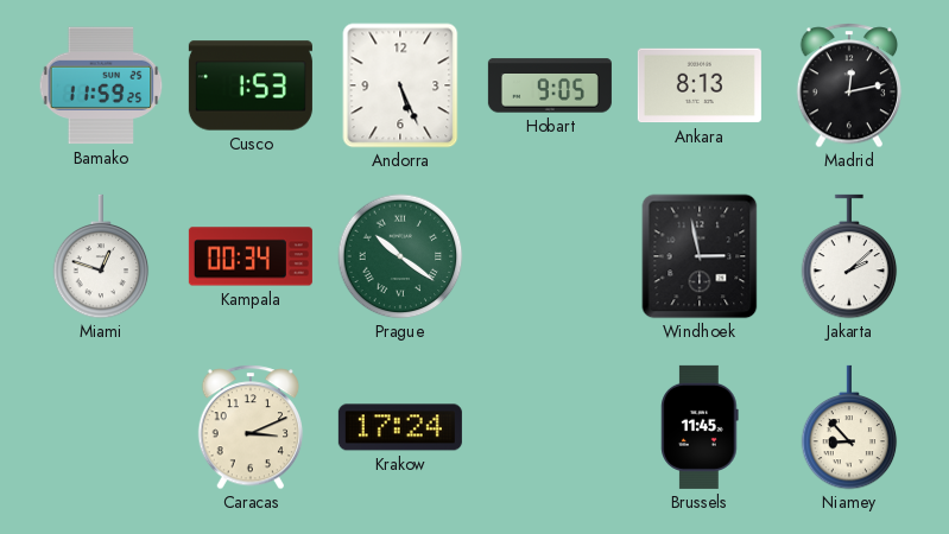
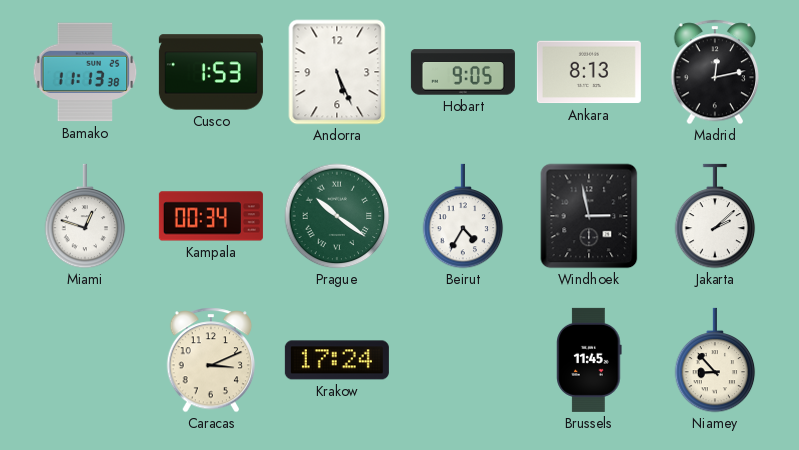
Bamako: 11:59 -> 11:13 (85, 72)
Beirut: none -> 4:35 (463, 216)
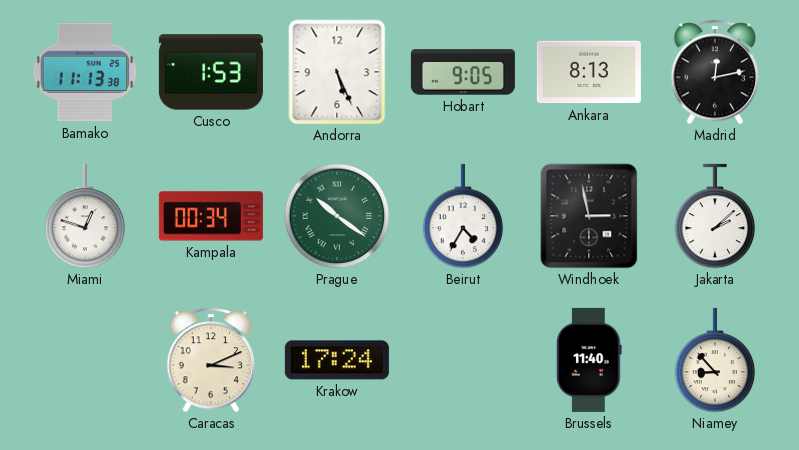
Brussels: 11:45 -> 11:40 (589, 360)
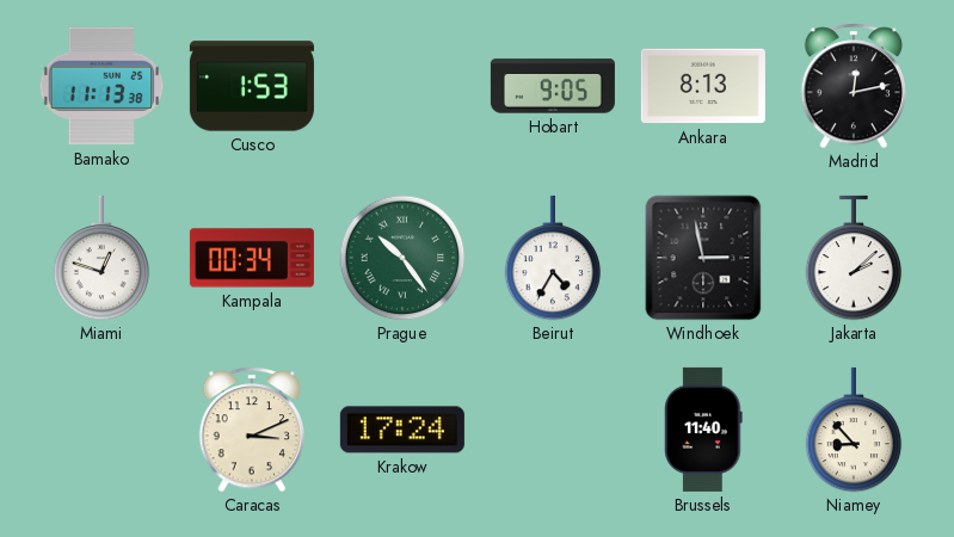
Andorra: 5:26 -> none (337, 72)
Prague: 10:21 -> 10:24 (402, 258)
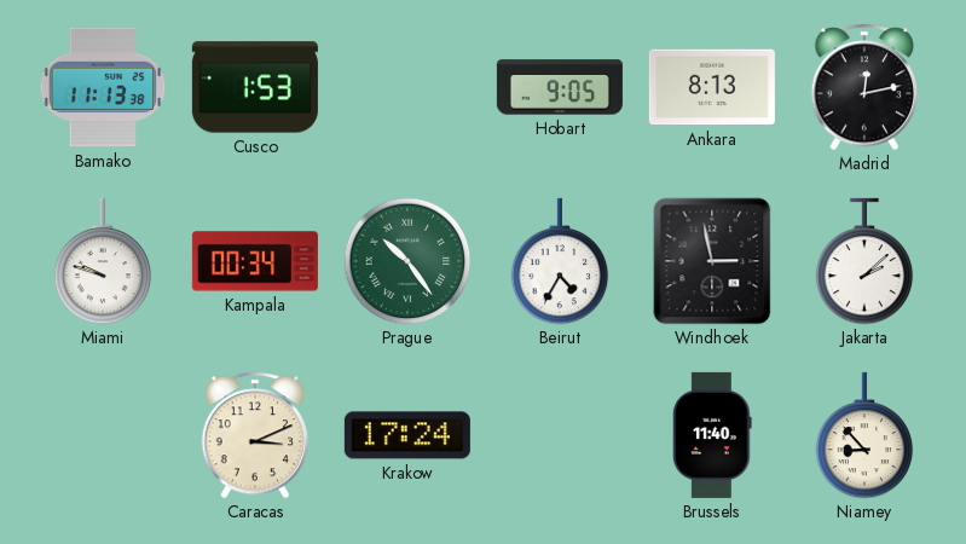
Miami: 12:48 -> 9:48 (103, 261)
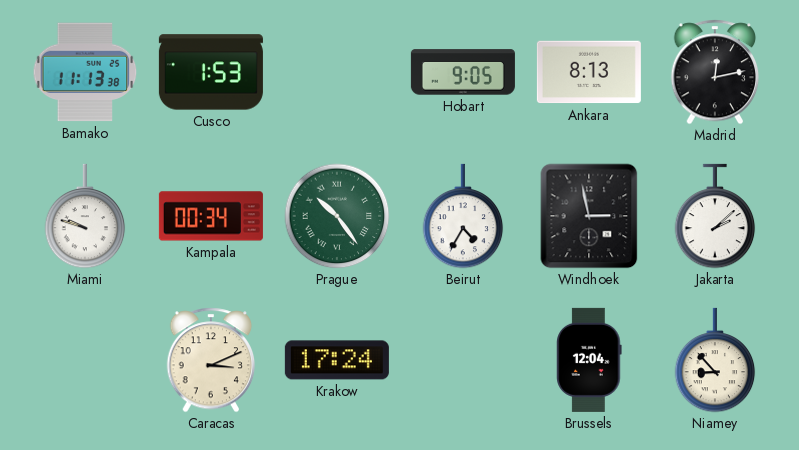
Brussels: 11:40 -> 12:04 (589, 360)
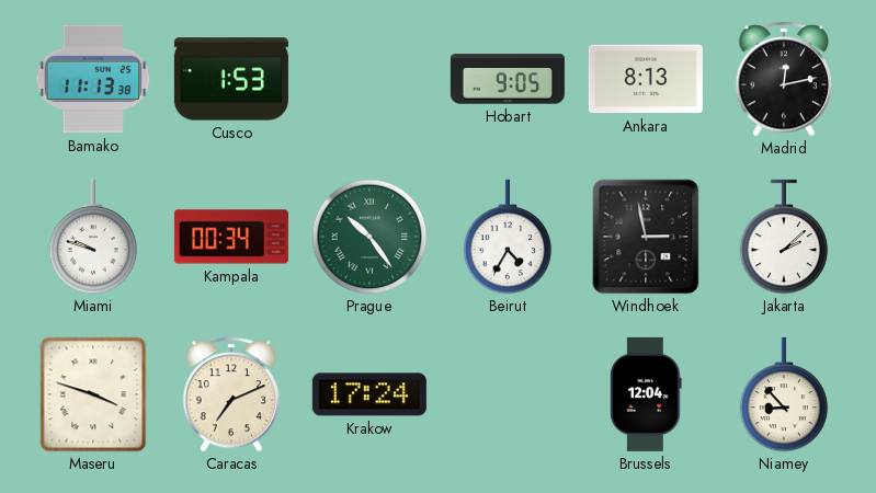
Maseru: none -> 3:48 (93, 394)
Caracas: 3:11 -> 7:11 (231, 394)
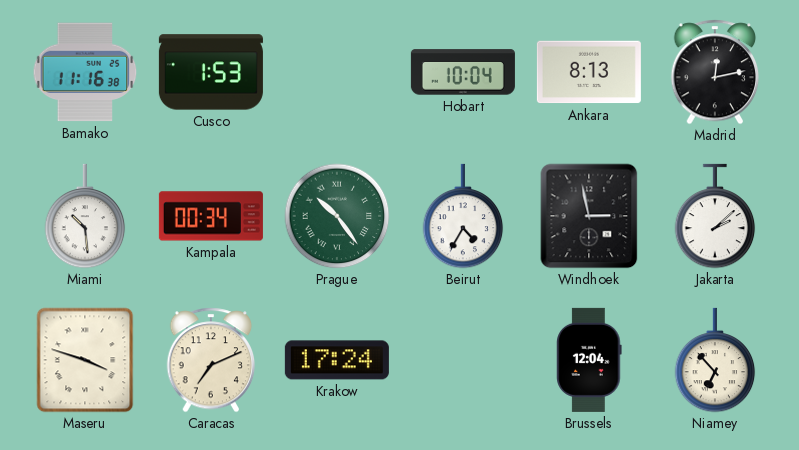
Bamako: 11:13 -> 11:16 (85, 72)
Hobart: 9:05 -> 10:04 (463, 72)
Miami: 9:48 -> 10:29 (85, 216)
Niamey: 8:53 -> 6:53 (715, 360)
